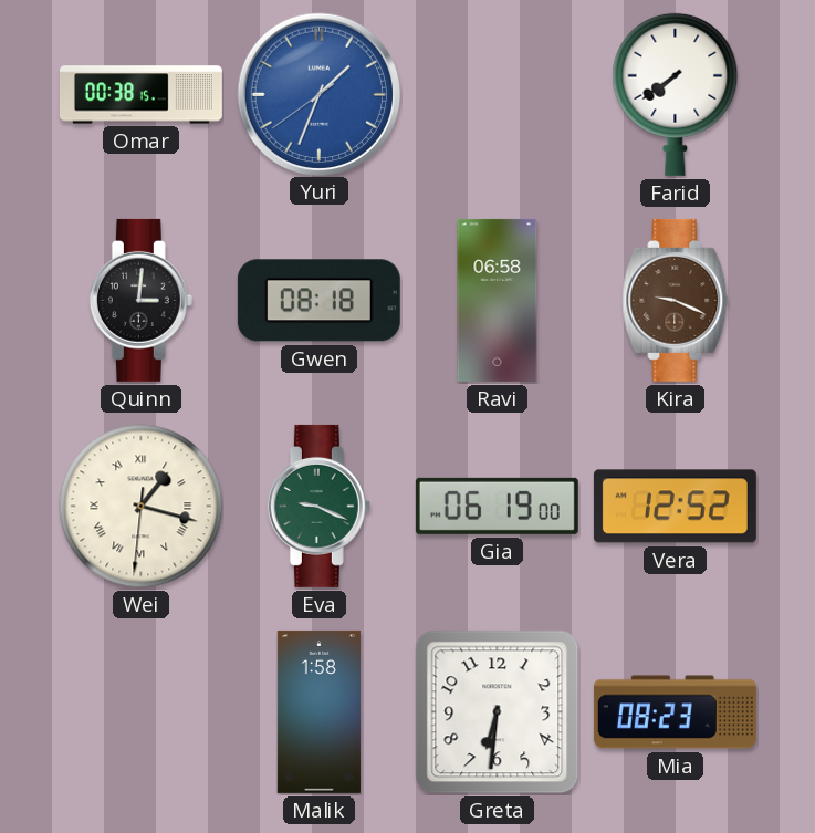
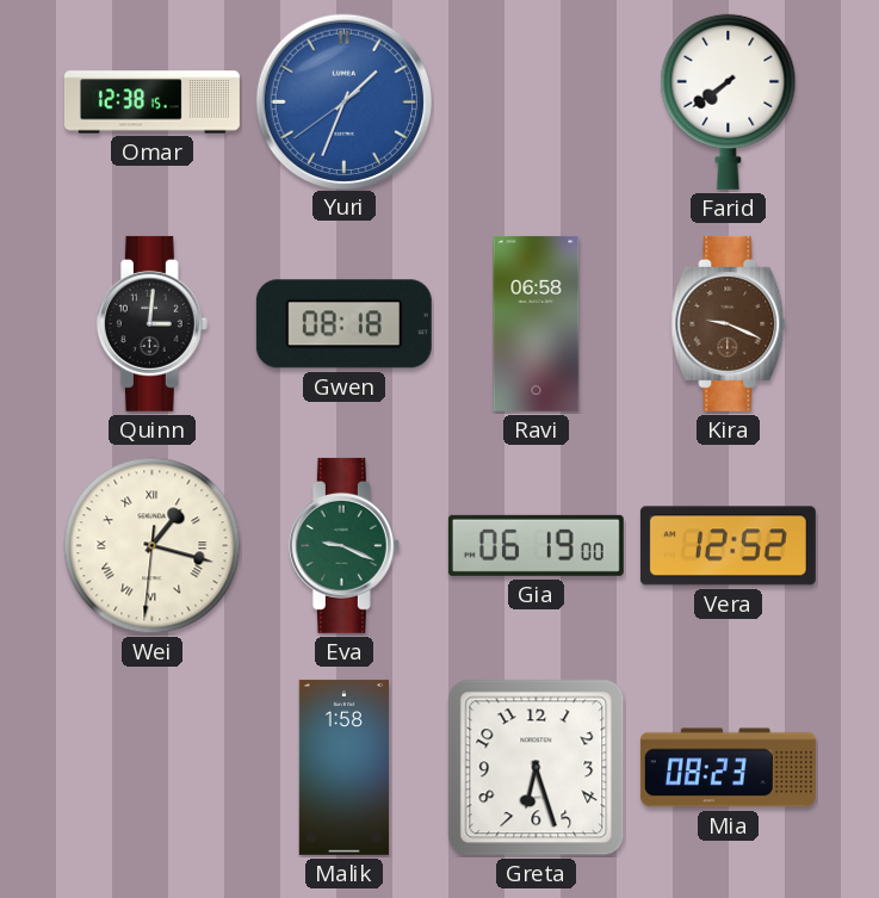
Omar: 00:38 -> 12:38 (151, 103)
Greta: 6:31 -> 6:27 (537, 768)
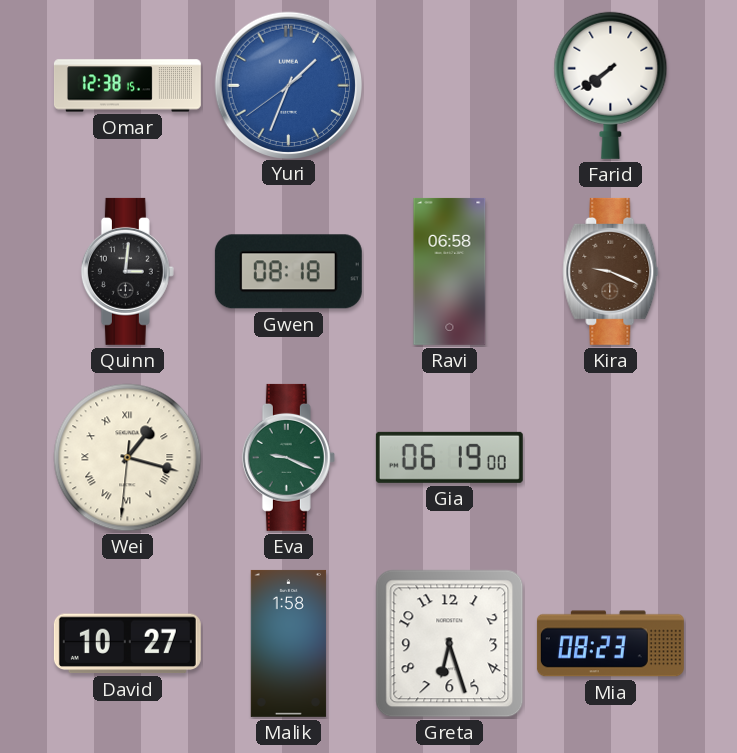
Vera: 12:52 -> none (728, 546)
David: none -> 10:27 (127, 644)
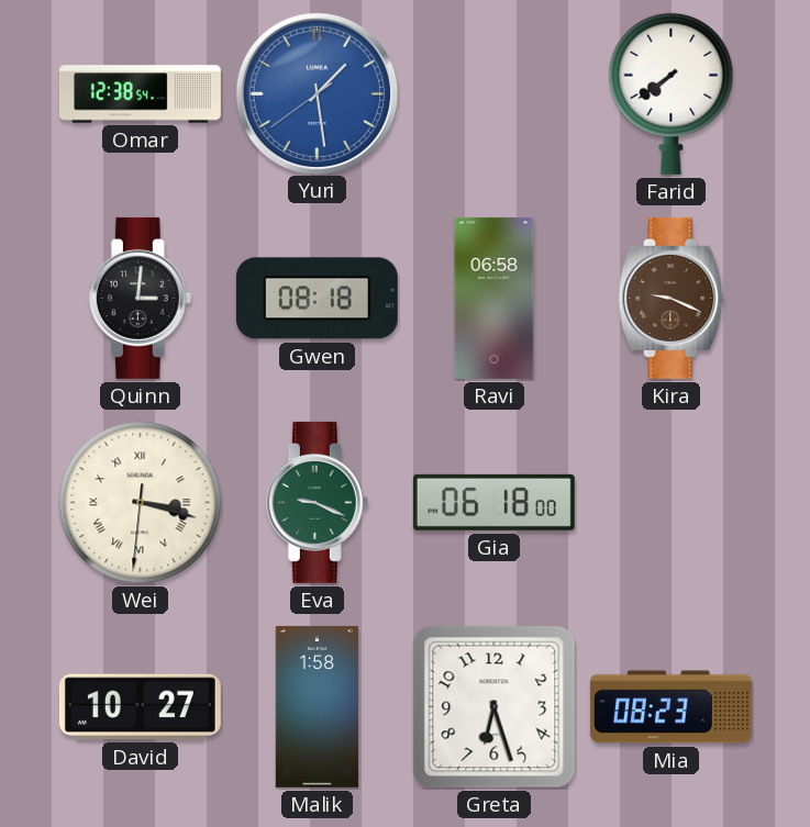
Omar: 12:38:15 -> 12:38:54 (140, 94)
Yuri: 1:33 -> 1:28 (317, 93)
Wei: 1:17 -> 3:17 (141, 503)
Gia: 06:19 -> 06:18 (493, 502)
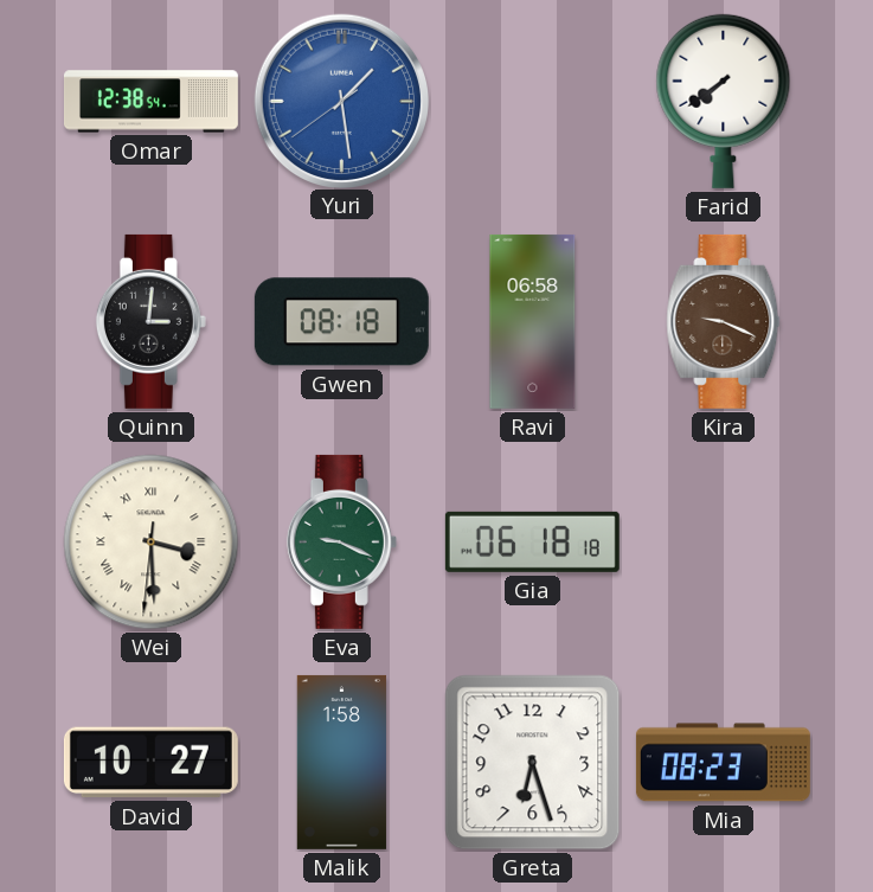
Wei: 3:17 -> 3:29 (152, 543)
Gia: 06:18:00 -> 06:18:18 (532, 541)
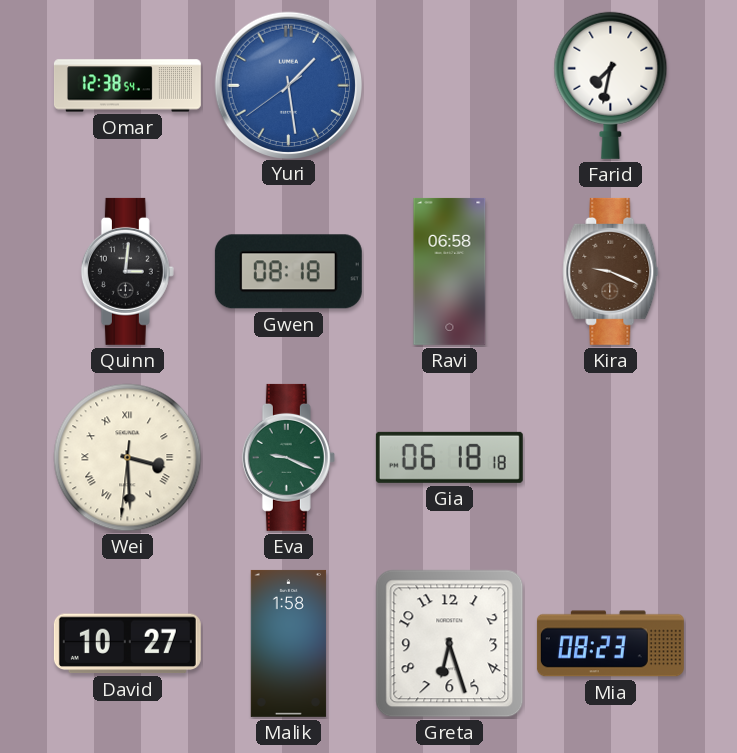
Farid: 7:39 -> 7:32 (611, 85)
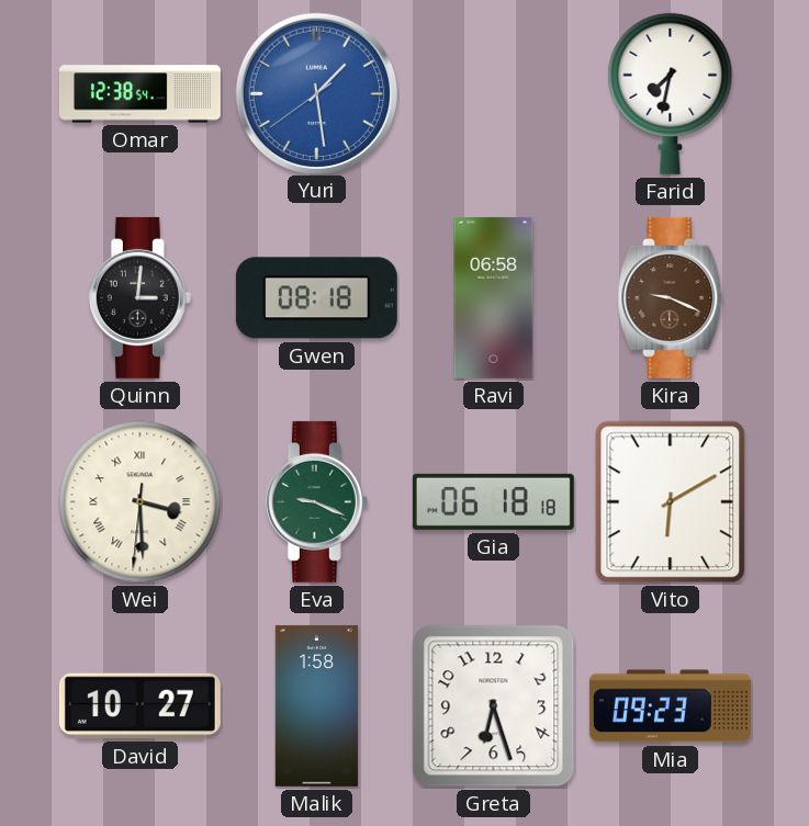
Vito: none -> 6:10 (671, 502)
Mia: 08:23 -> 09:23 (670, 706)
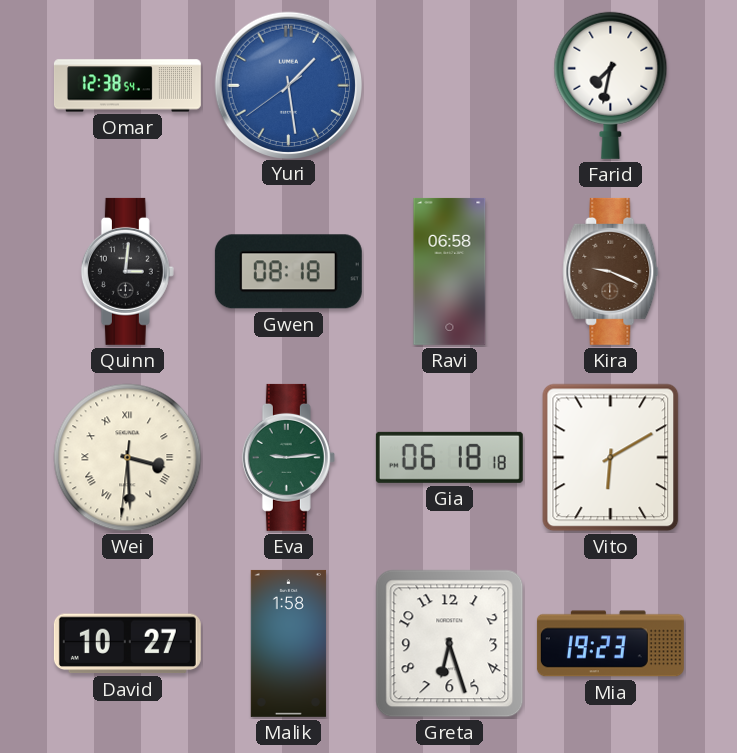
Eva: 9:19 -> 9:14 (288, 457)
Mia: 09:23 -> 19:23 (610, 644)
